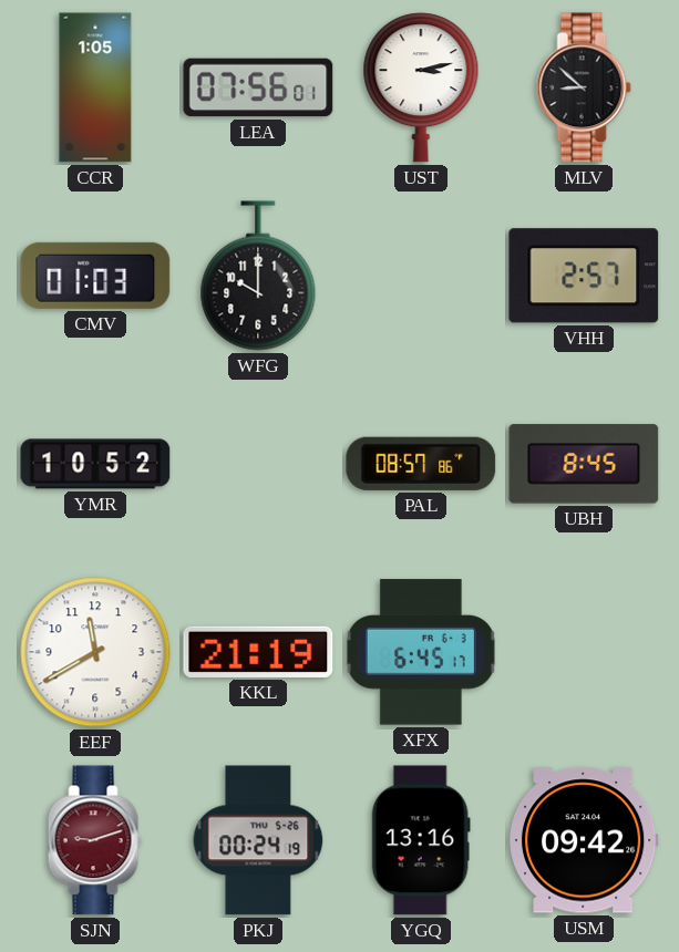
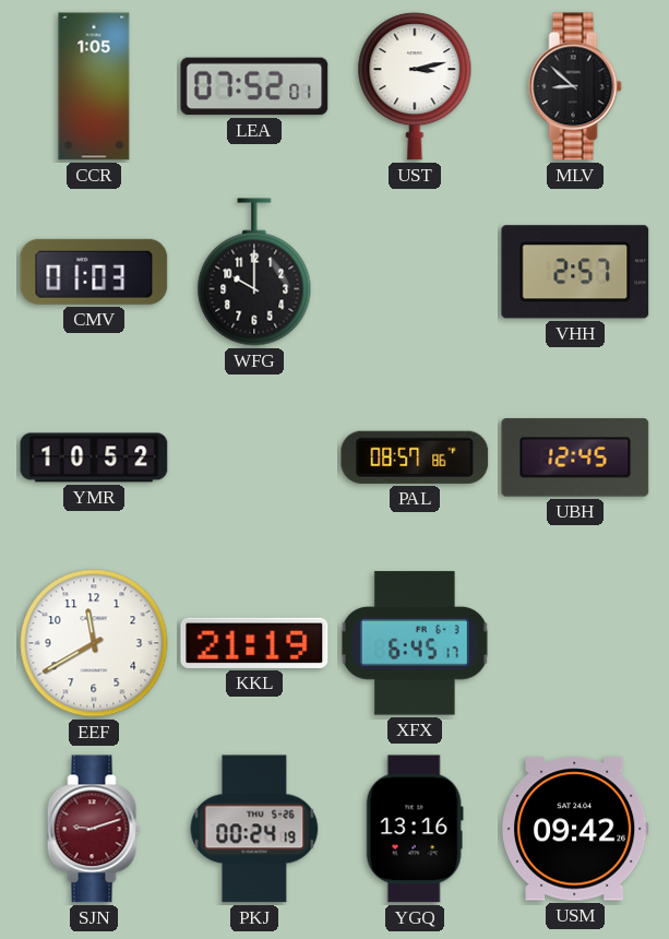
LEA: 07:56 -> 07:52 (254, 86)
UBH: 8:45 -> 12:45 (575, 457)
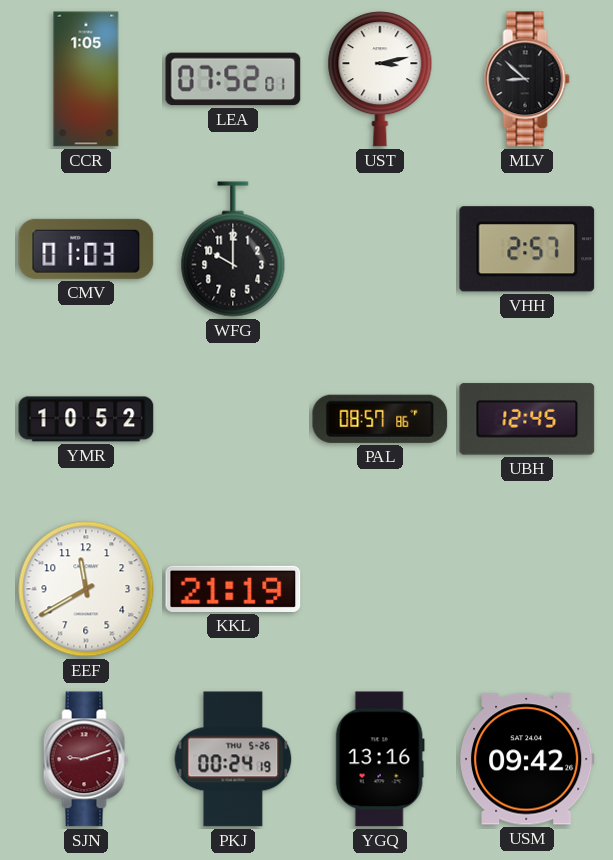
XFX: 6:45 -> none (415, 643)
